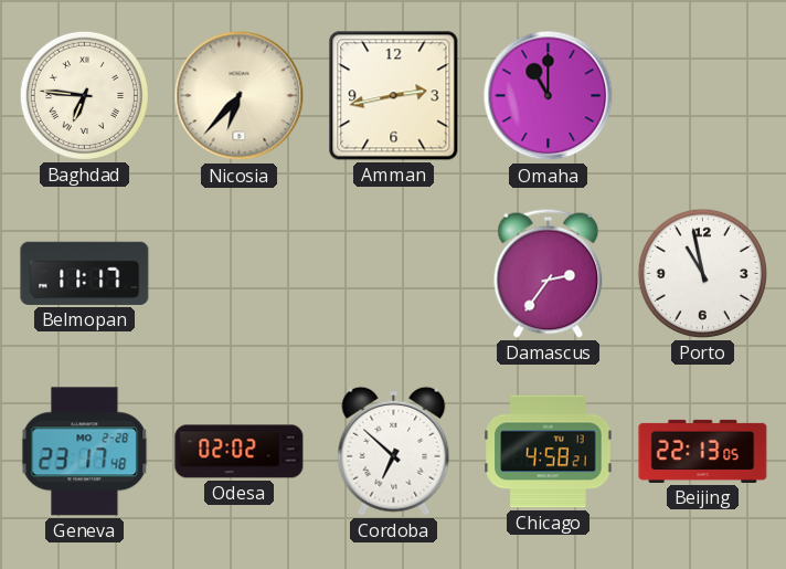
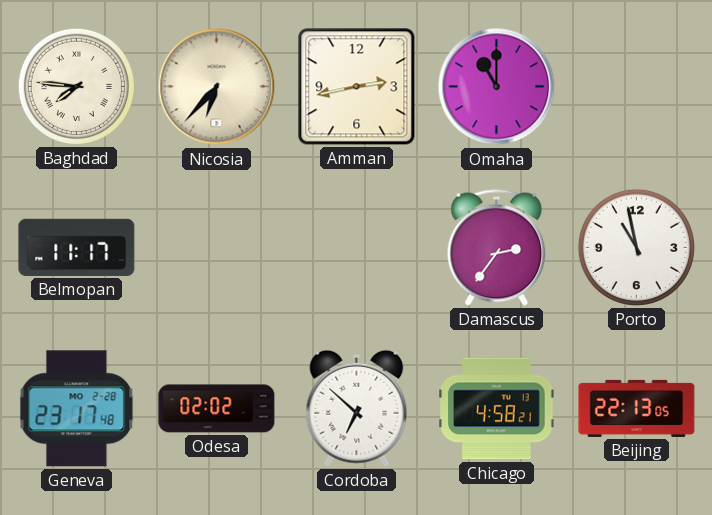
Baghdad: 6:46 -> 7:46 (76, 86)
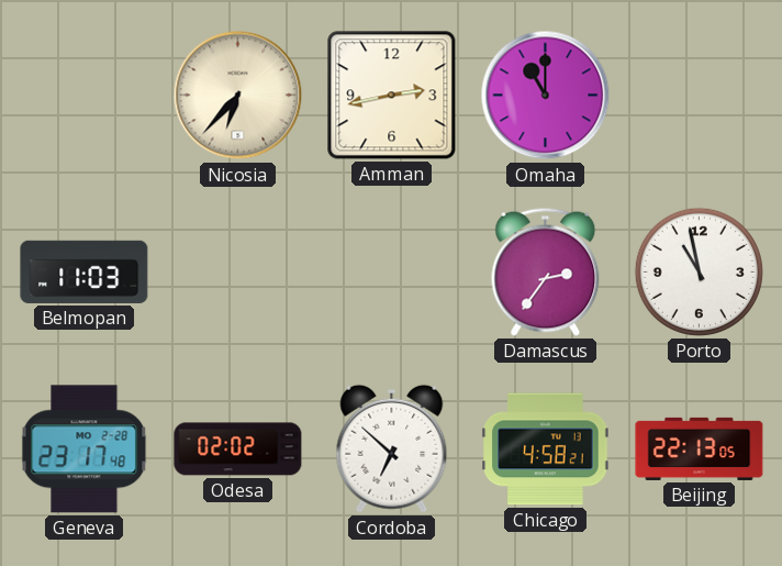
Baghdad: 7:46 -> none (76, 86)
Belmopan: 11:17 -> 11:03 (85, 271)
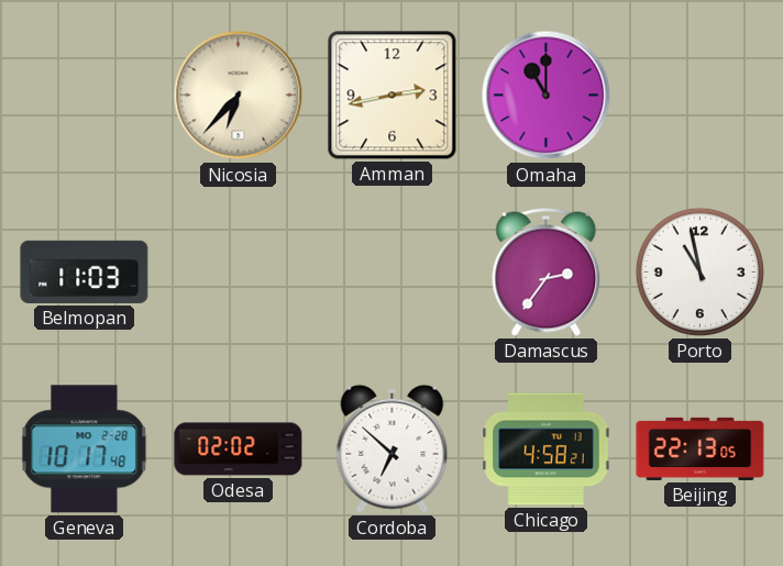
Geneva: 23:17 -> 10:17 (85, 450)
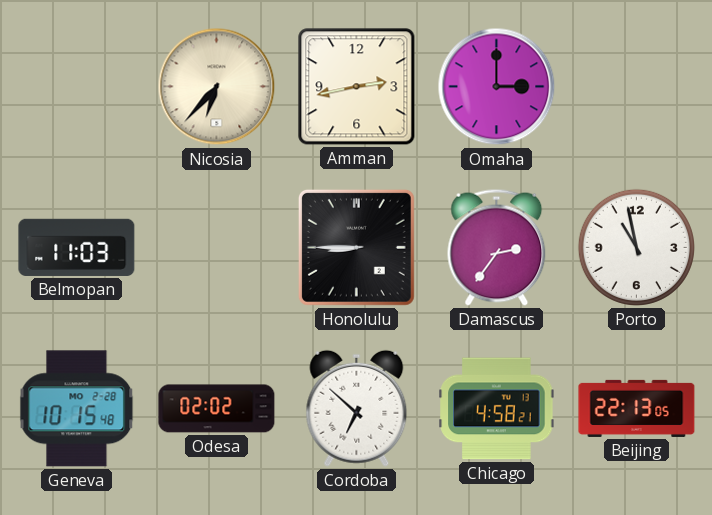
Omaha: 11:00 -> 3:00 (497, 87)
Honolulu: none -> 8:45 (356, 247)
Geneva: 10:17 -> 10:15 (77, 409)
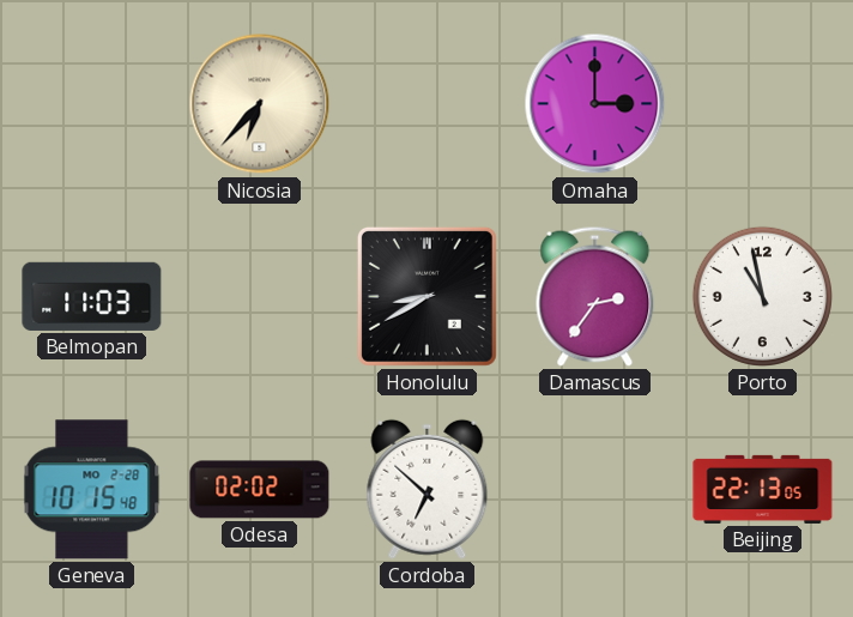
Amman: 2:43 -> none (357, 87)
Honolulu: 8:45 -> 8:40 (426, 296)
Chicago: 4:58 -> none (497, 409)
